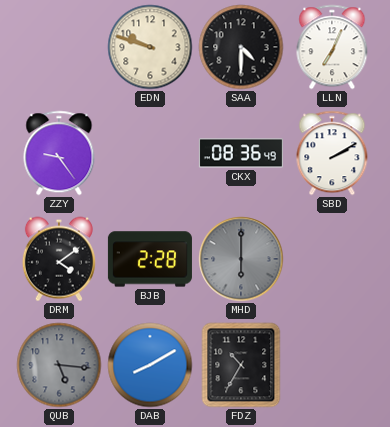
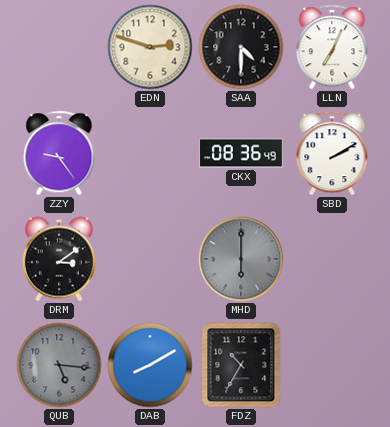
EDN: 9:48 -> 2:48 (150, 47)
DRM: 4:09 -> 3:09 (59, 259)
BJB: 2:28 -> none (150, 259)
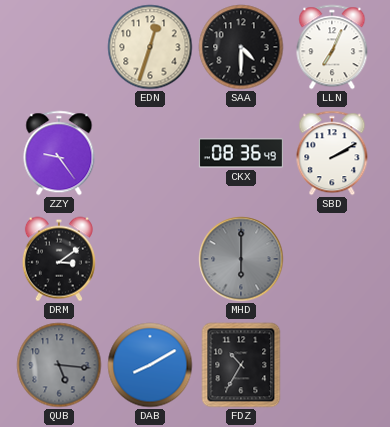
EDN: 2:48 -> 12:33 (150, 47)
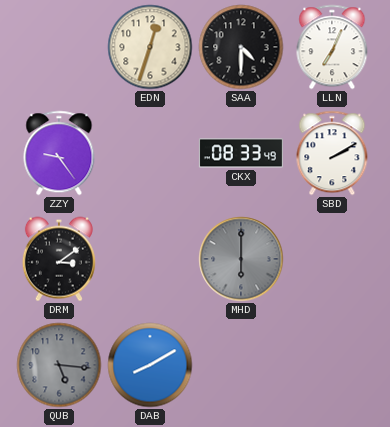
CKX: 08:36 -> 08:33 (241, 153)
FDZ: 10:35 -> none (241, 365)
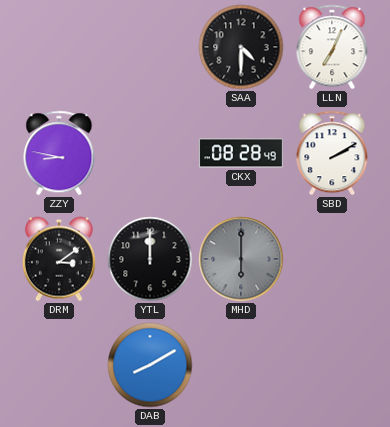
EDN: 12:33 -> none (150, 47)
ZZY: 9:24 -> 8:47 (59, 153)
CKX: 08:33 -> 08:28 (241, 153)
YTL: none -> 12:00 (150, 259)
QUB: 5:16 -> none (59, 365)
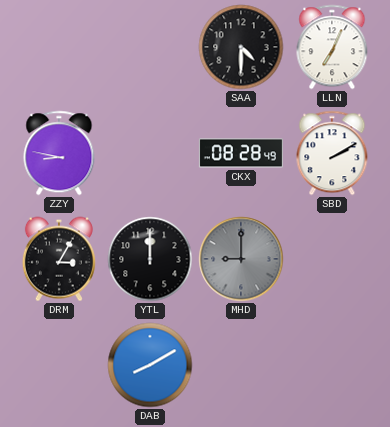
DRM: 3:09 -> 3:05 (59, 259)
MHD: 6:00 -> 9:00 (241, 259)
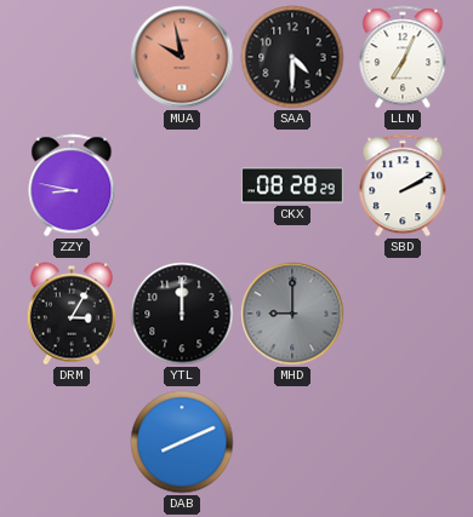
MUA: none -> 9:58 (182, 57)
CKX: 08:28:49 -> 08:28:29 (292, 185)
DAB: 8:10 -> 8:11 (182, 442)
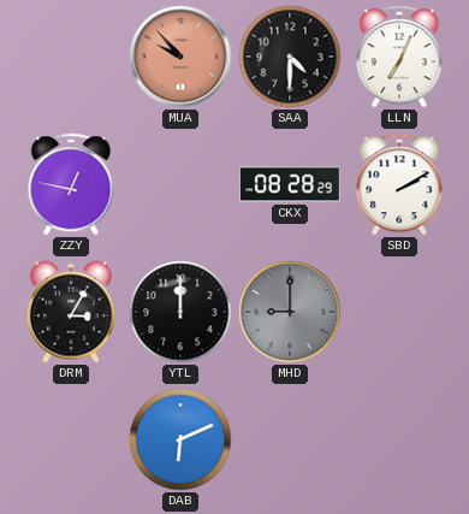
MUA: 9:58 -> 9:53 (180, 57)
ZZY: 8:47 -> 12:47 (71, 184)
DAB: 8:11 -> 6:11 (180, 439)
